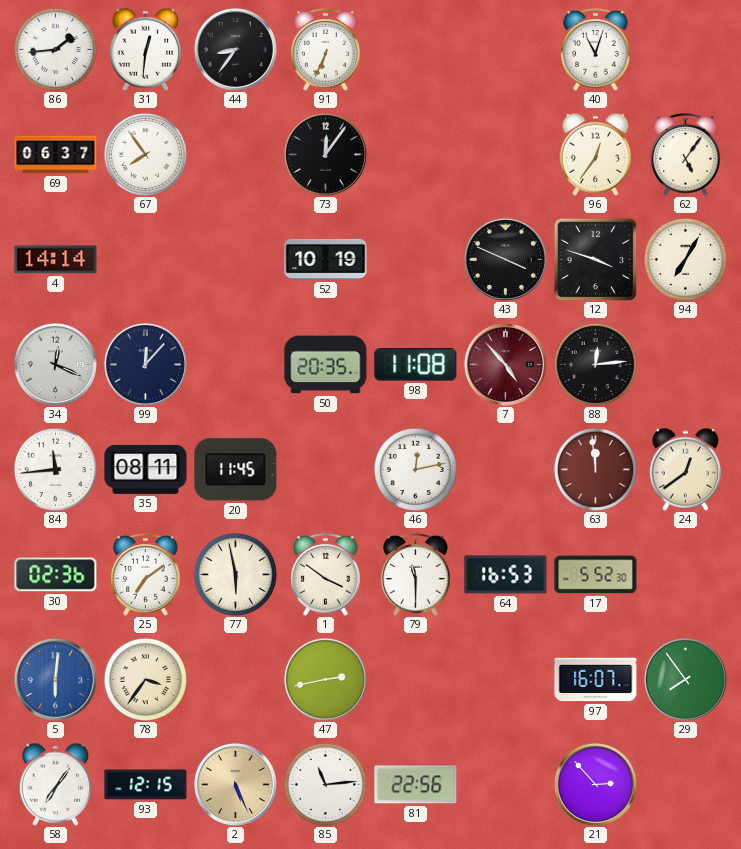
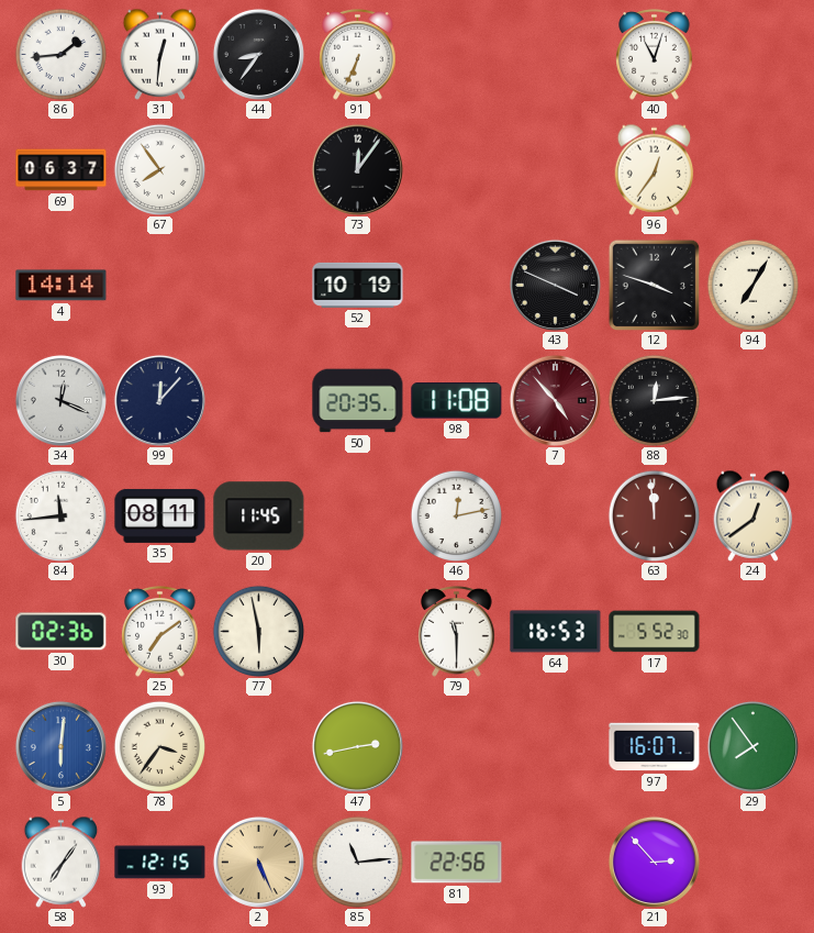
62: 5:06 -> none (686, 155)
1: 3:51 -> none (326, 575)
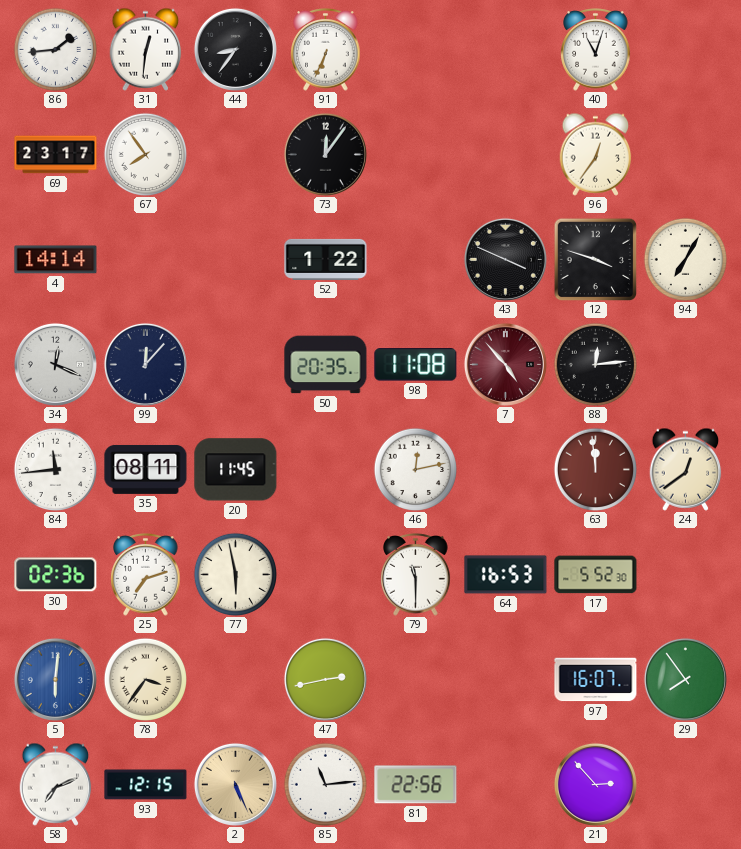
69: 06:37 -> 23:17 (56, 155)
52: 10:19 -> 1:22 (326, 259)
25: 7:09 -> 7:12 (146, 575)
58: 7:06 -> 7:11 (56, 784)
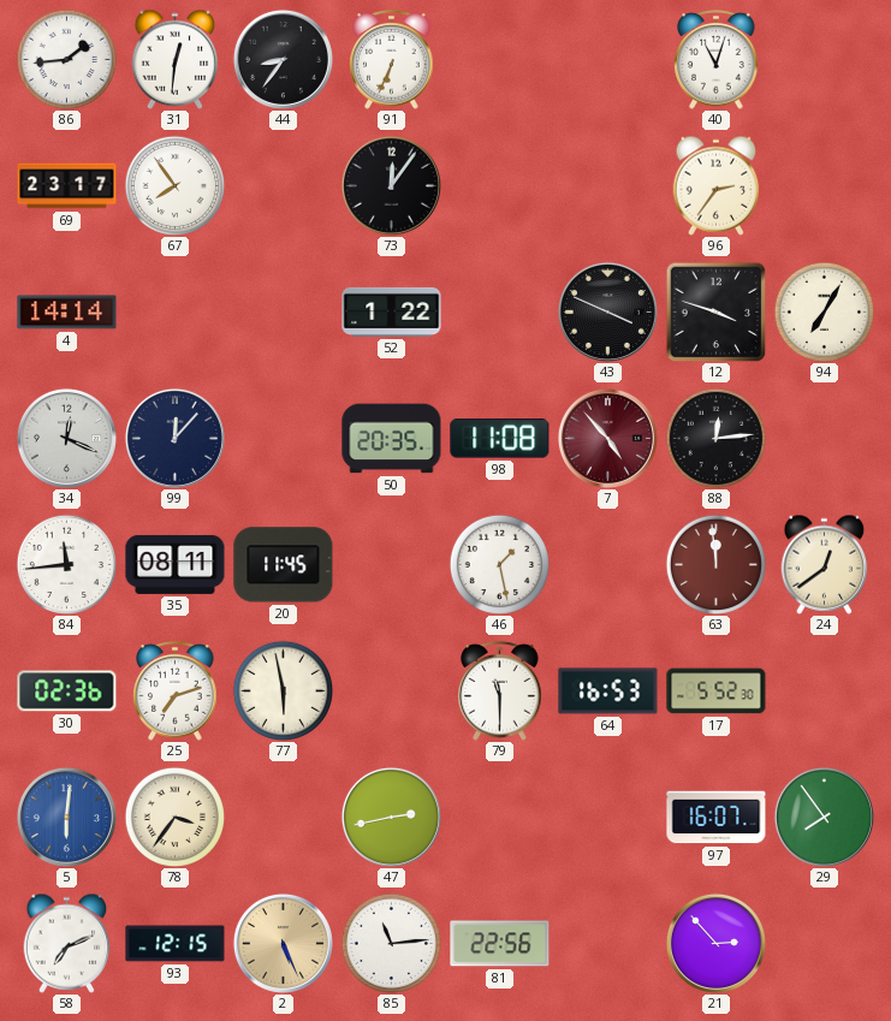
96: 12:36 -> 2:36 (717, 185)
46: 12:13 -> 1:28 (499, 564)
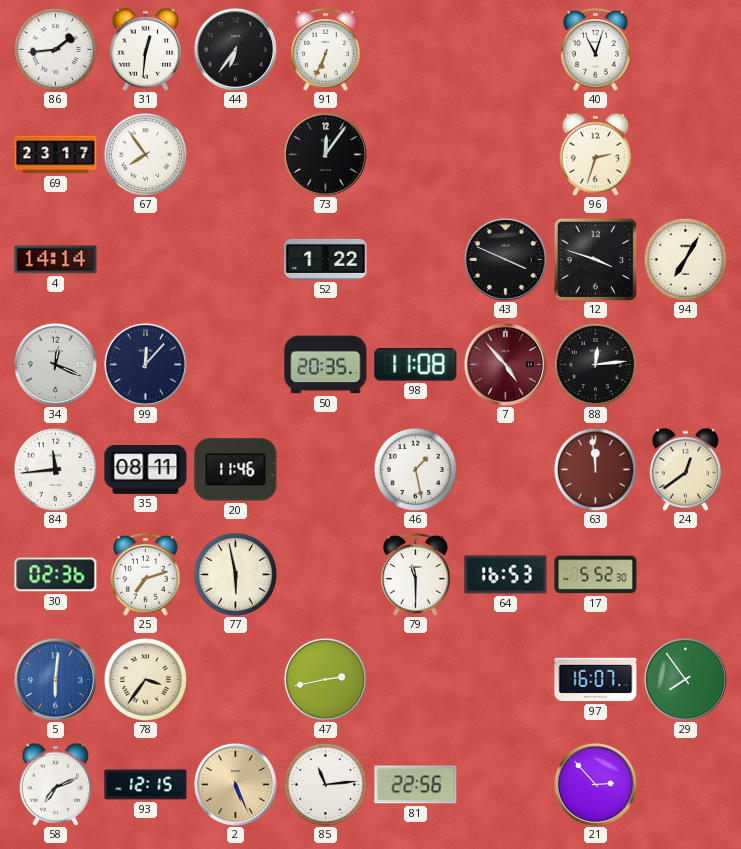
44: 8:36 -> 6:36 (235, 49)
96: 2:36 -> 2:33 (596, 154)
20: 11:45 -> 11:46 (236, 470)
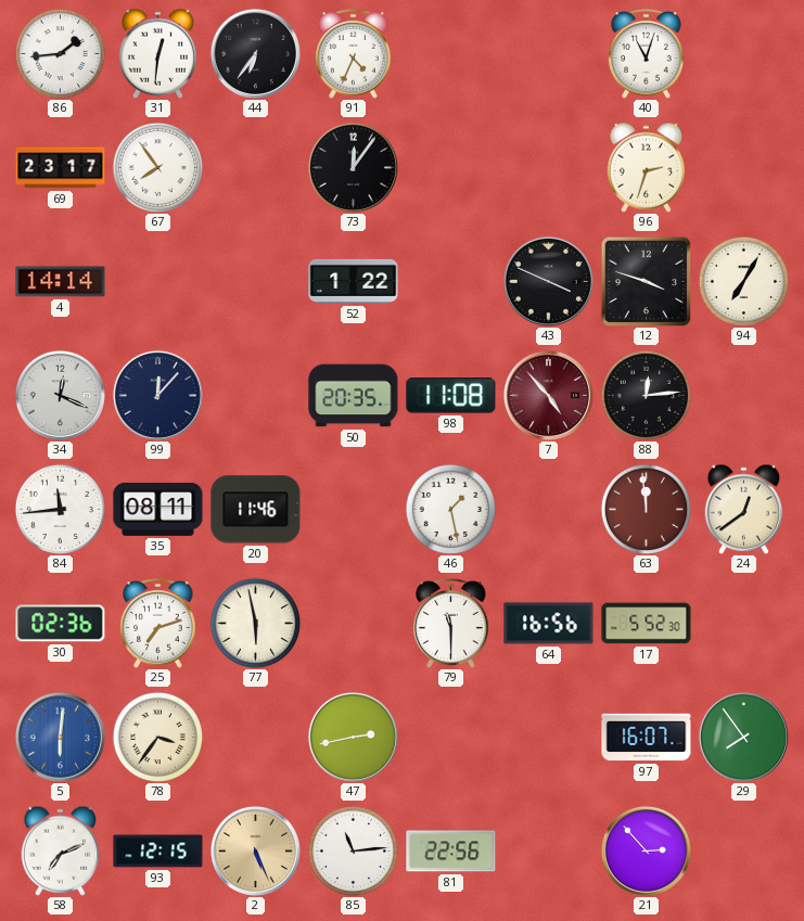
91: 6:34 -> 4:34 (354, 54)
64: 16:53 -> 16:56 (549, 624)
